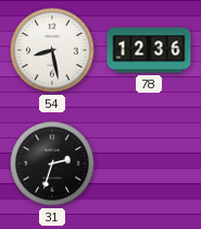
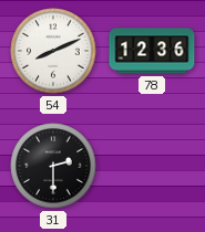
54: 8:28 -> 8:11 (53, 51)
31: 2:33 -> 2:30 (53, 166)
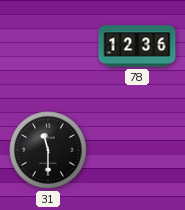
54: 8:11 -> none (53, 51)
31: 2:30 -> 11:30 (48, 150)
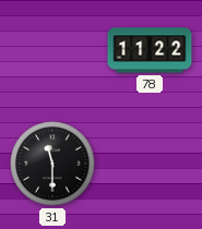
78: 12:36 -> 11:22 (150, 50)
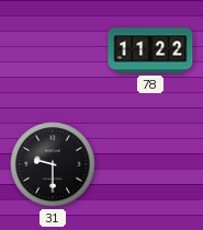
31: 11:30 -> 9:30 (53, 164)
